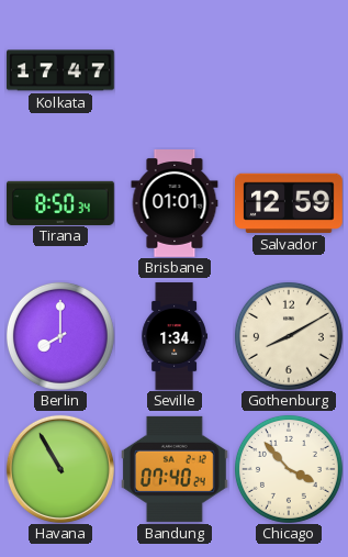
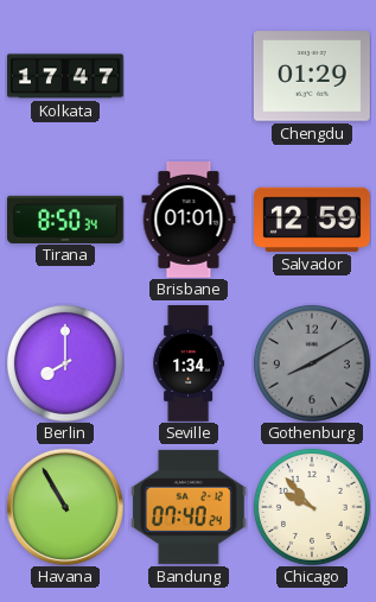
Chengdu: none -> 01:29 (313, 76)
Gothenburg dial: cream -> grey (312, 363)
Chicago: 3:53 -> 9:53 (312, 507)
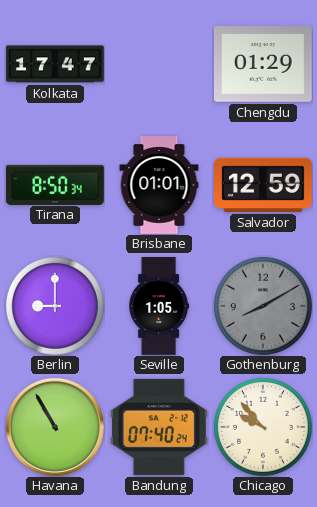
Berlin: 8:00 -> 9:00 (55, 306)
Seville: 1:34 -> 1:05 (158, 306)
